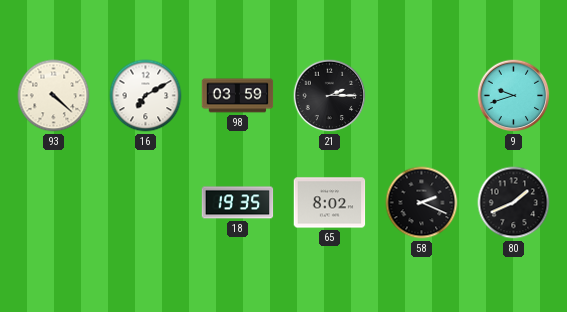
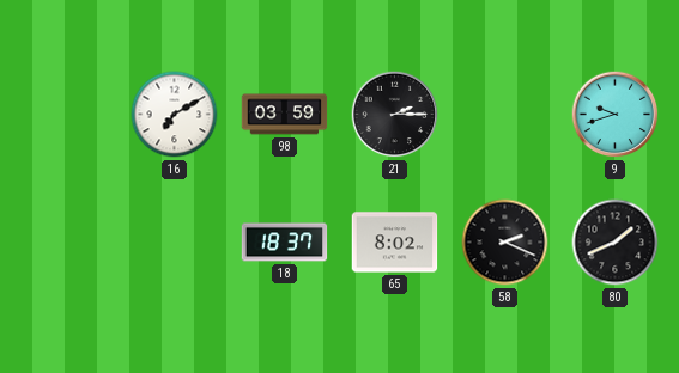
93: 4:22 -> none (54, 96)
18: 19:35 -> 18:37 (285, 243)
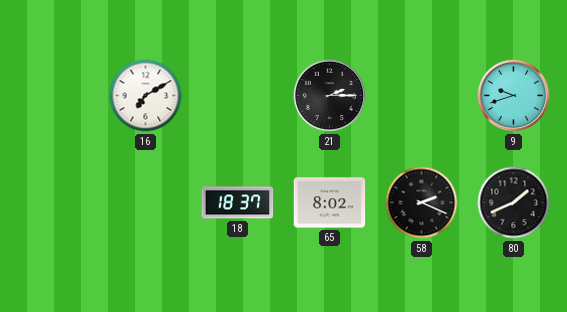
98: 03:59 -> none (285, 115)
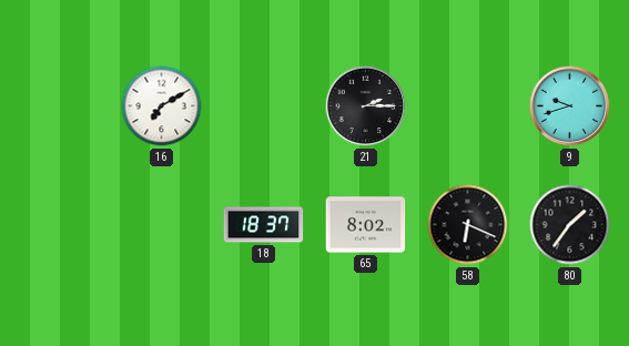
58: 2:19 -> 6:19 (468, 225)
80: 1:41 -> 1:36 (570, 225)
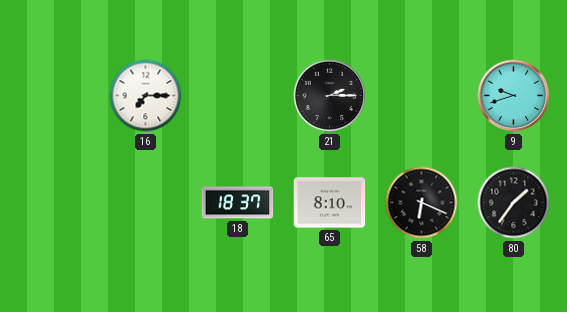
16: 7:10 -> 7:15 (146, 96)
65: 8:02 -> 8:10 (330, 203)
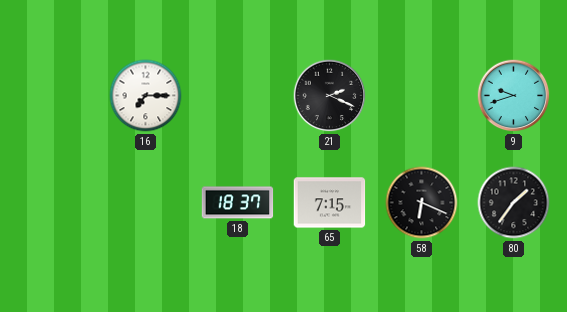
21: 2:15 -> 2:19 (330, 96)
65: 8:10 -> 7:15 (330, 203)
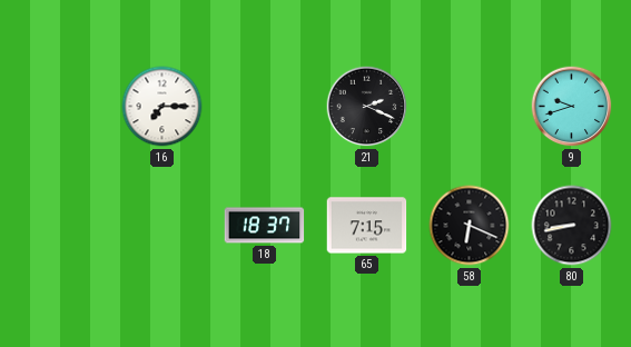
80: 1:36 -> 8:43 (572, 226)
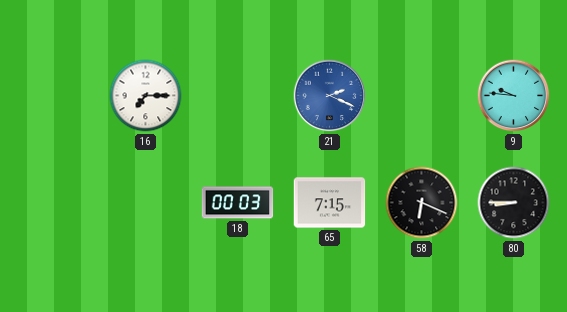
21 dial: black -> blue (330, 96)
9: 9:42 -> 9:46 (514, 96)
18: 18:37 -> 00:03 (238, 203)
80: 8:43 -> 8:45 (514, 203)
